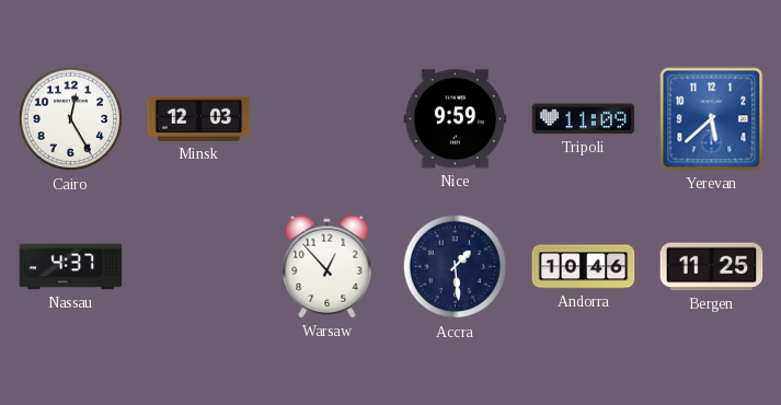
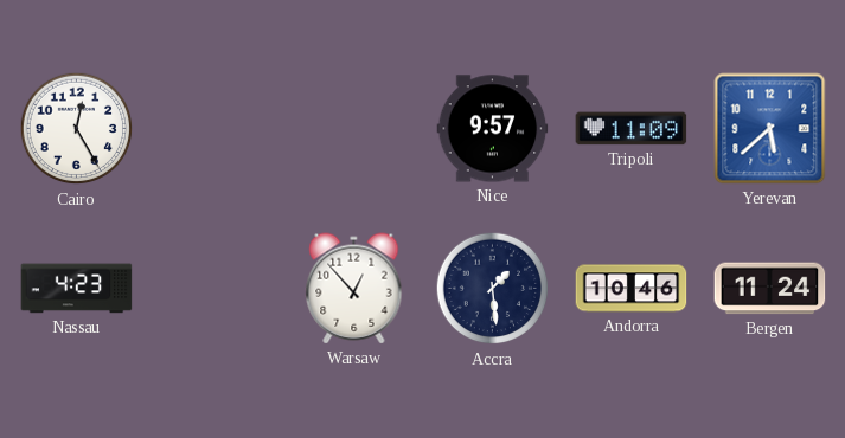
Minsk: 12:03 -> none (199, 118)
Nice: 9:59 -> 9:57 (493, 129)
Nassau: 4:37 -> 4:23 (77, 289)
Bergen: 11:25 -> 11:24 (770, 289)
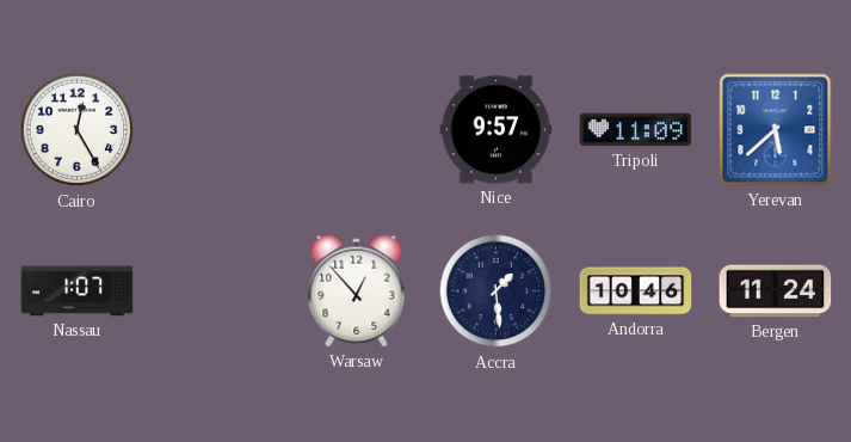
Nassau: 4:23 -> 1:07 (78, 291)
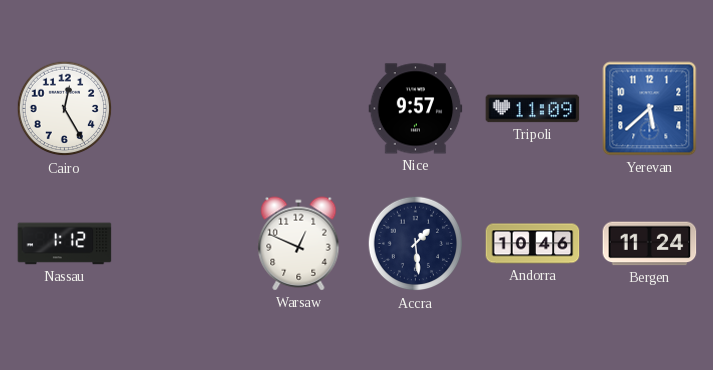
Nassau: 1:07 -> 1:12 (65, 244)
Warsaw: 12:53 -> 12:49 (299, 244)
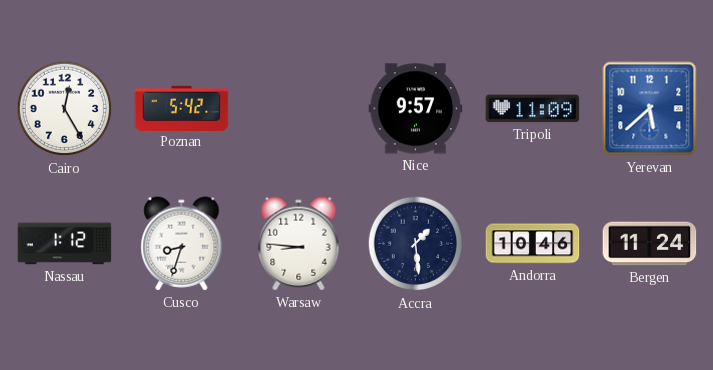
Poznan: none -> 5:42 (182, 108)
Cusco: none -> 8:33 (182, 244)
Warsaw: 12:49 -> 8:46 (299, 244)
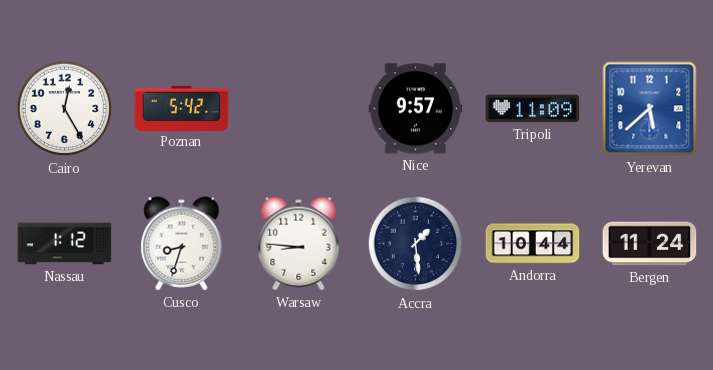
Andorra: 10:46 -> 10:44 (533, 244)
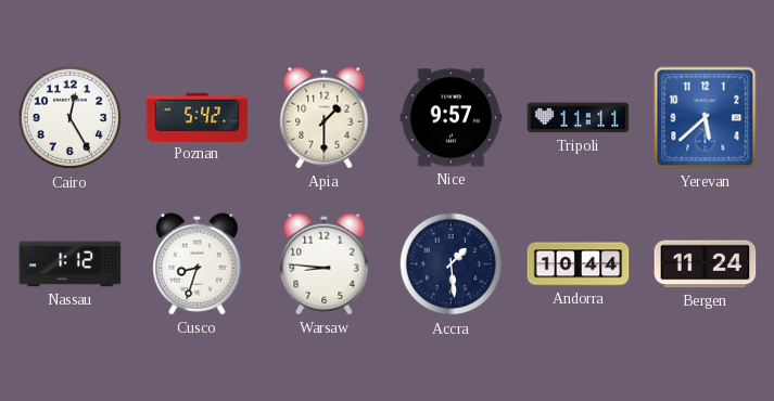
Apia: none -> 1:30 (325, 118)
Tripoli: 11:09 -> 11:11 (579, 118)
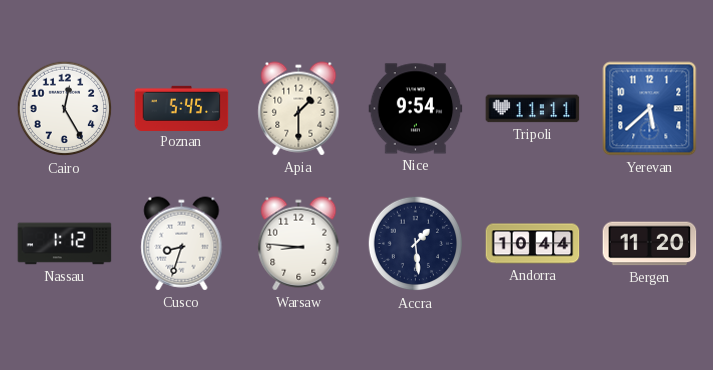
Poznan: 5:42 -> 5:45 (182, 108)
Nice: 9:57 -> 9:54 (416, 109)
Bergen: 11:24 -> 11:20 (650, 244)
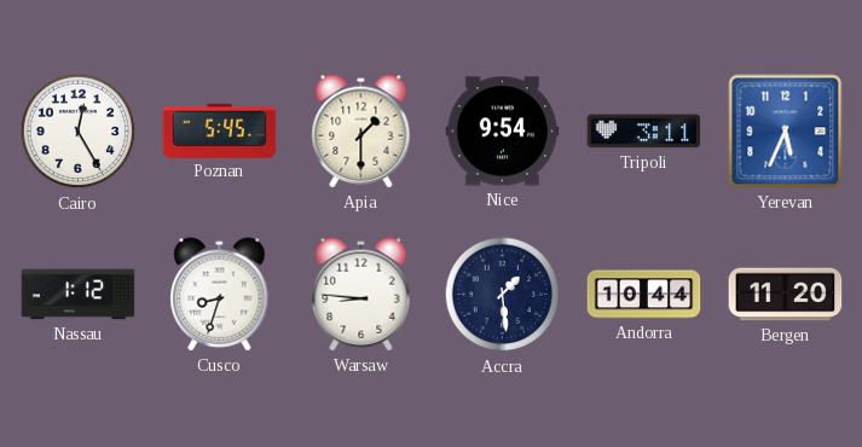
Tripoli: 11:11 -> 3:11 (644, 132)
Yerevan: 5:38 -> 5:34 (786, 132)
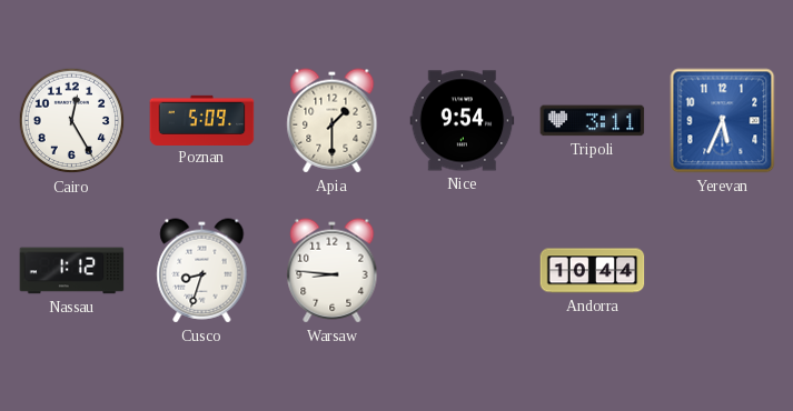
Poznan: 5:45 -> 5:09 (202, 120)
Accra: 1:29 -> none (503, 295)
Bergen: 11:20 -> none (786, 295)
